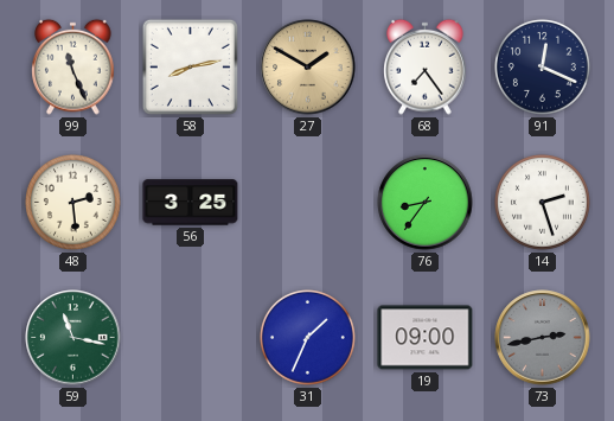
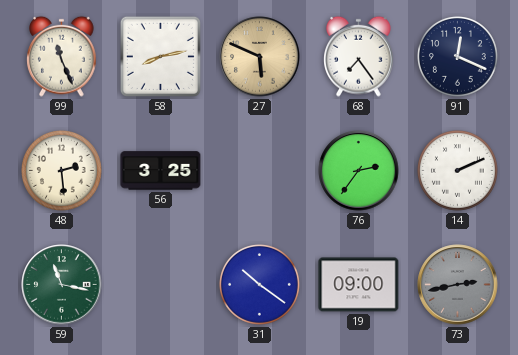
27: 1:50 -> 5:49 (260, 57)
76: 8:36 -> 2:36 (359, 171)
14: 2:27 -> 2:11 (457, 170)
31: 1:34 -> 10:21 (259, 284)
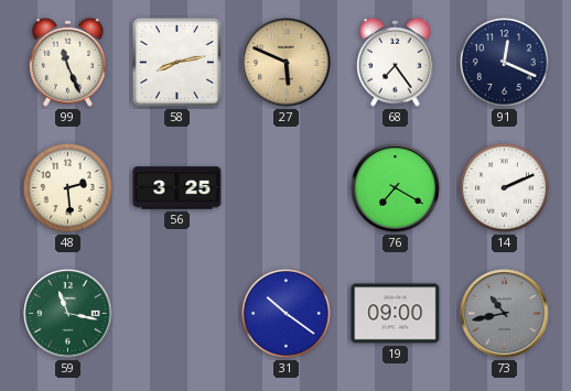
76: 2:36 -> 7:20 (396, 188)
73: 2:43 -> 10:43 (505, 314)
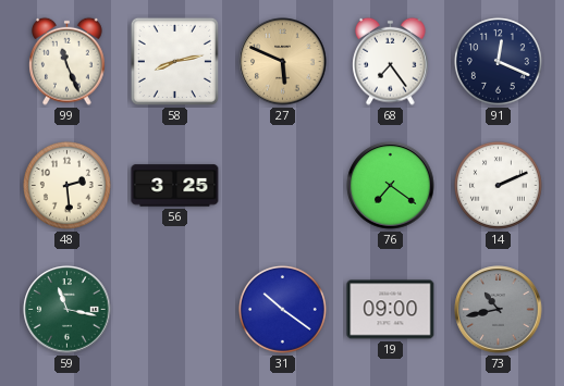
76: 7:20 -> 7:21 (391, 186)
